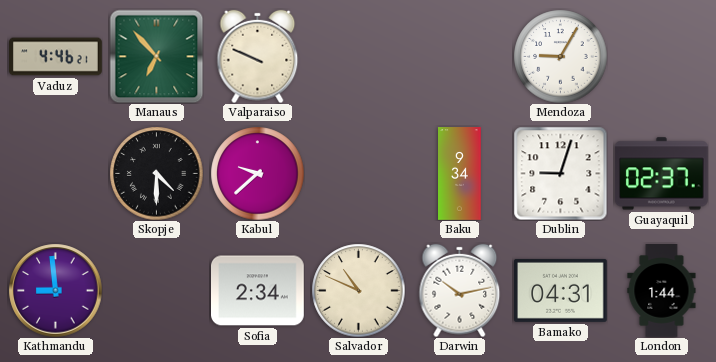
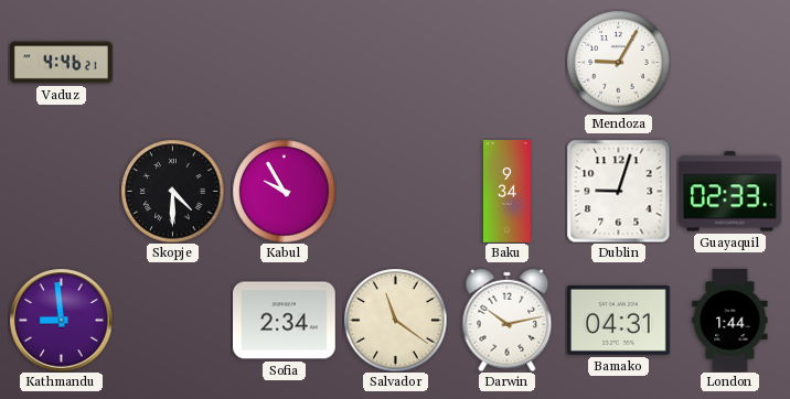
Manaus: 6:53 -> none (156, 56)
Valparaiso: 9:49 -> none (258, 56)
Kabul: 9:38 -> 9:55 (284, 191)
Guayaquil: 02:37 -> 02:33 (729, 192)
Salvador: 10:49 -> 11:21 (395, 320)
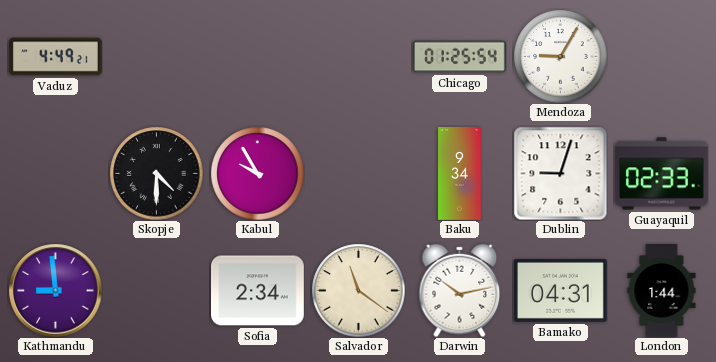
Vaduz: 4:46 -> 4:49 (56, 57)
Chicago: none -> 01:25 (460, 57)
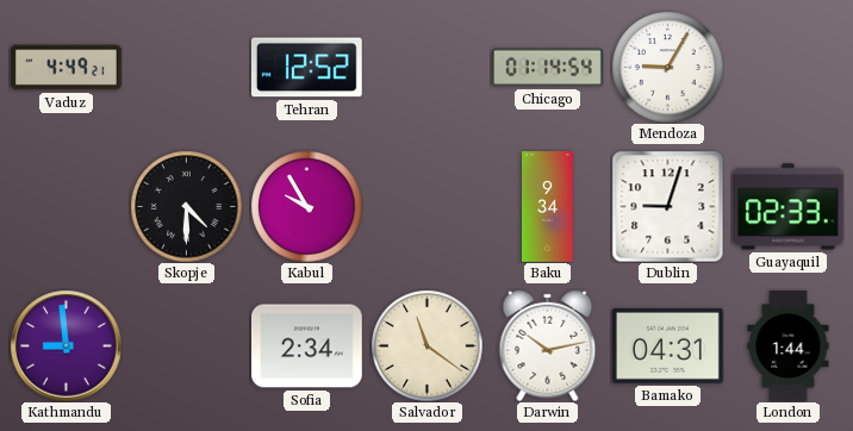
Tehran: none -> 12:52 (306, 68)
Chicago: 01:25 -> 01:14 (548, 68)
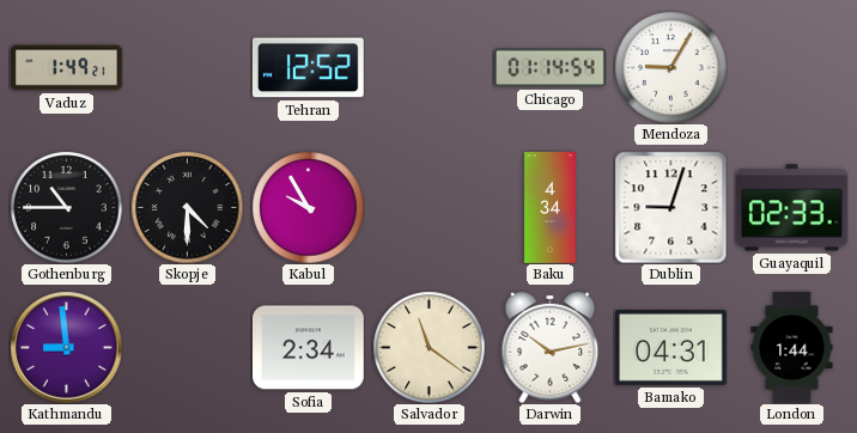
Vaduz: 4:49 -> 1:49 (67, 68)
Gothenburg: none -> 10:45 (66, 207)
Baku: 9:34 -> 4:34 (551, 208)
